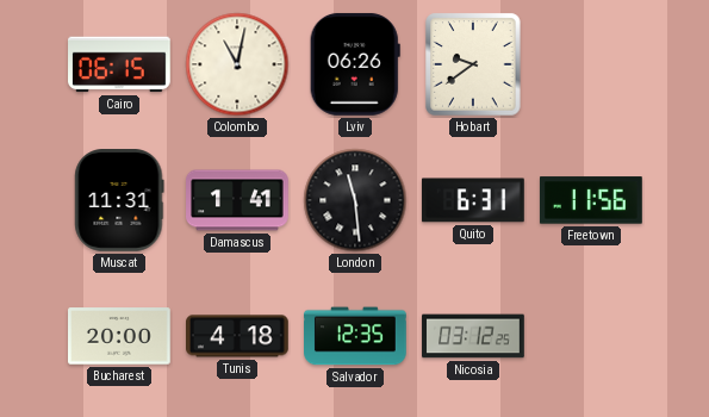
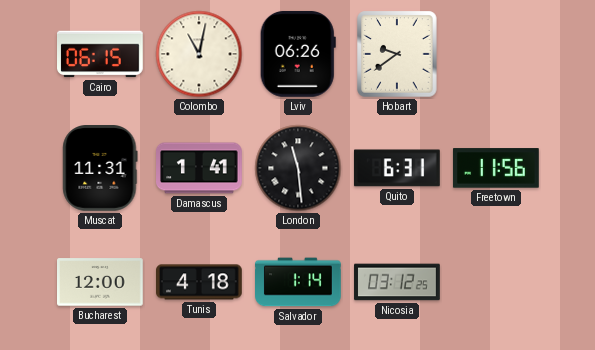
Bucharest: 20:00 -> 12:00 (101, 282)
Salvador: 12:35 -> 1:14 (299, 282)
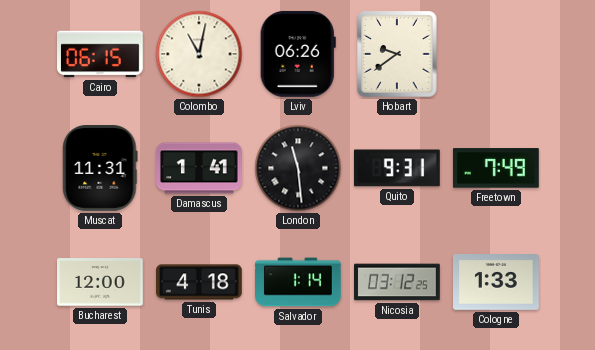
Quito: 6:31 -> 9:31 (397, 168)
Freetown: 11:56 -> 7:49 (496, 168)
Cologne: none -> 1:33 (497, 283)
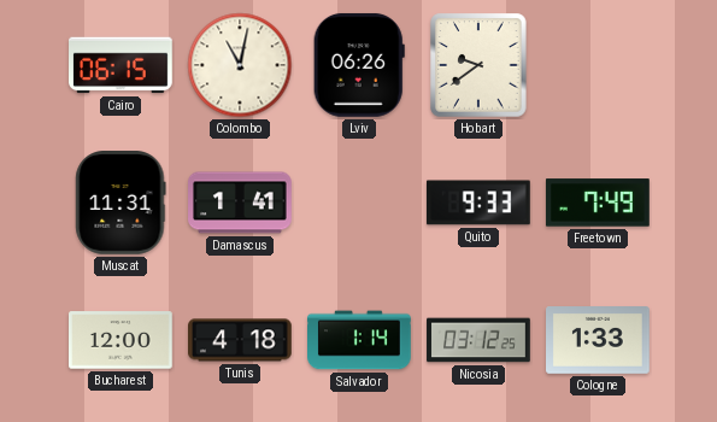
London: 11:29 -> none (298, 168)
Quito: 9:31 -> 9:33 (478, 203)
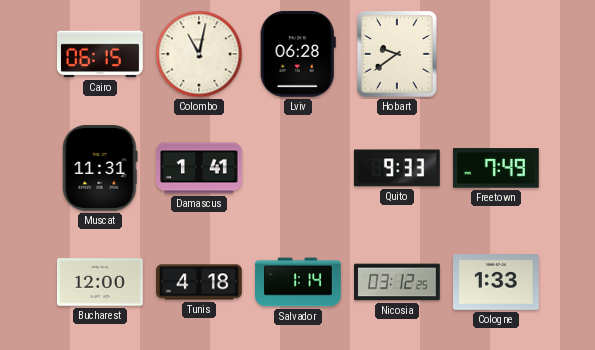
Lviv: 06:26 -> 06:28 (298, 54)
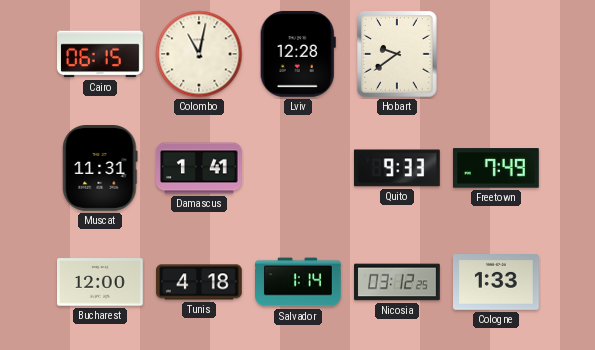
Lviv: 06:28 -> 12:28 (298, 54)
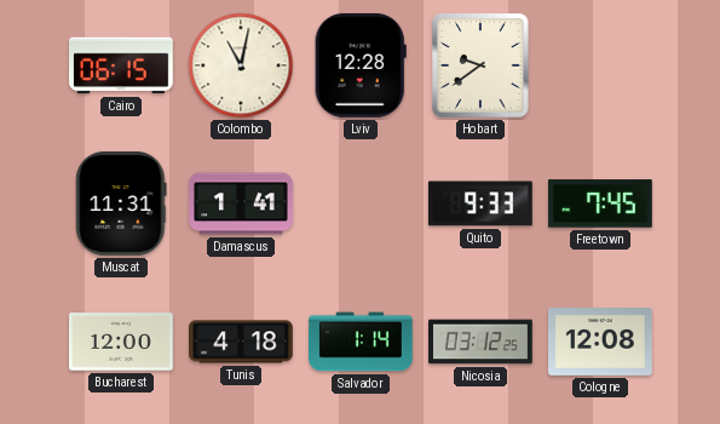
Freetown: 7:49 -> 7:45 (600, 204)
Cologne: 1:33 -> 12:08 (601, 343)
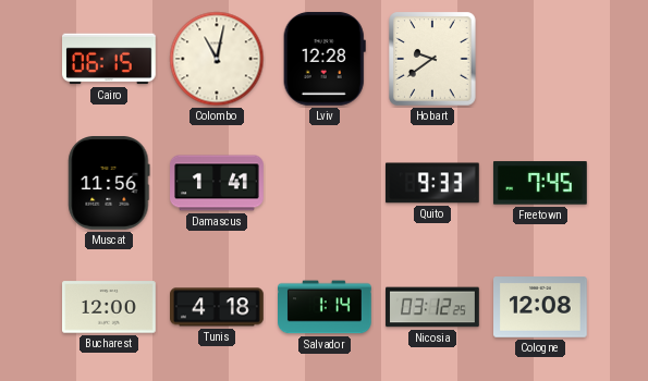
Muscat: 11:31 -> 11:56 (109, 184)
